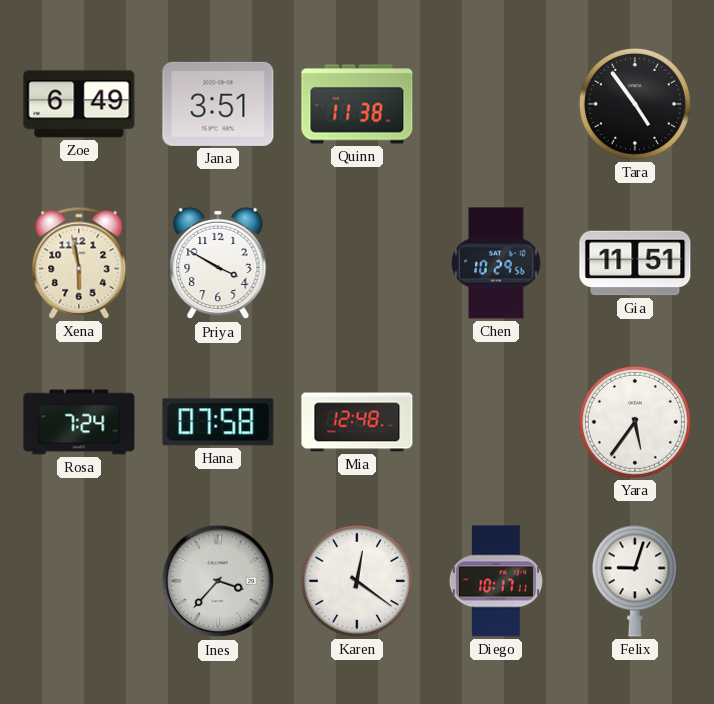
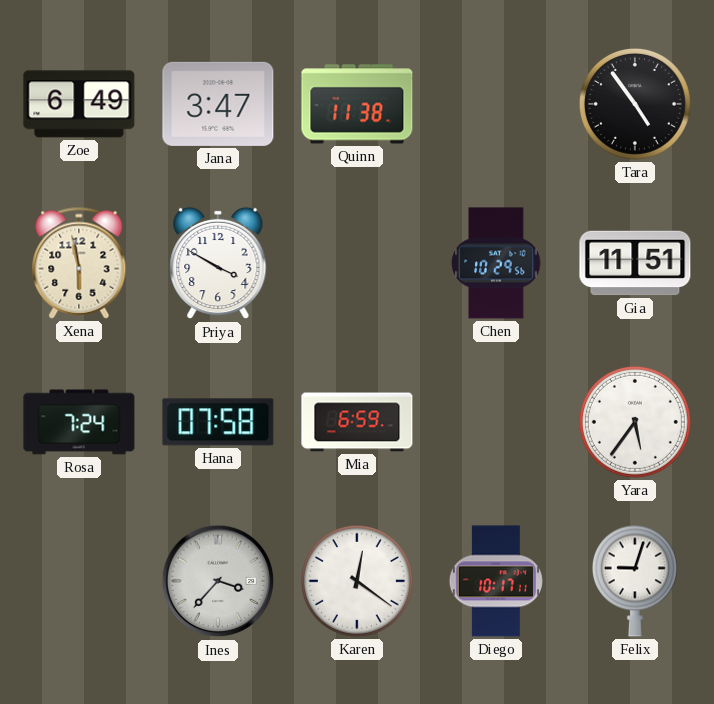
Jana: 3:51 -> 3:47 (218, 104)
Mia: 12:48 -> 6:59 (357, 422)
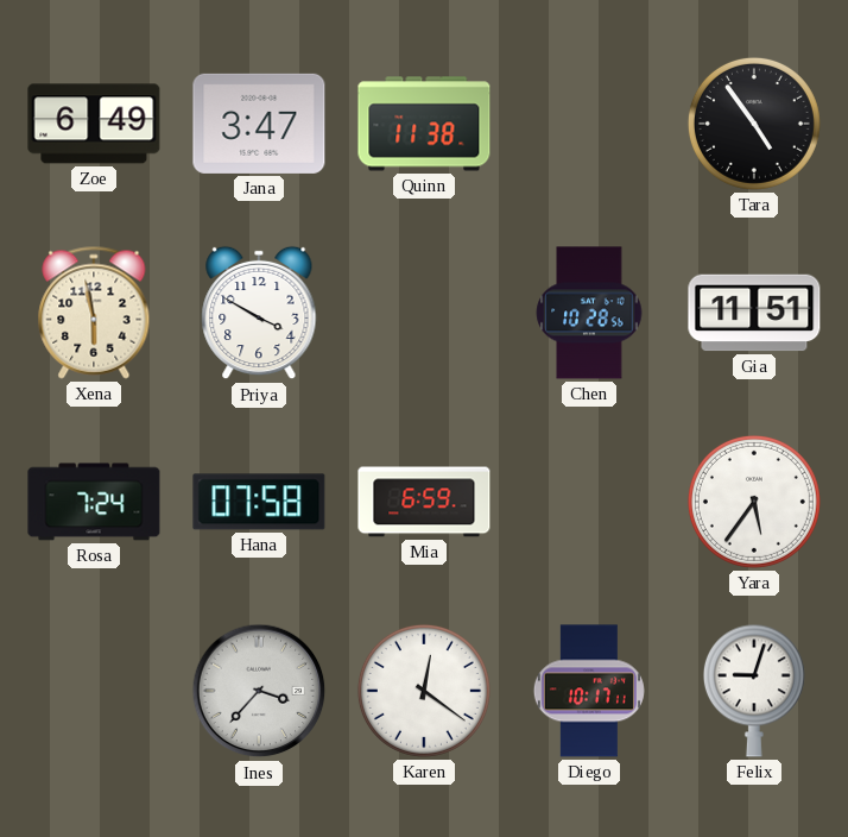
Chen: 10:29 -> 10:28 (589, 313)
